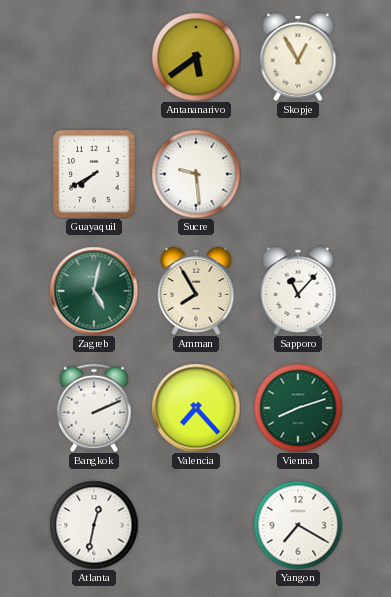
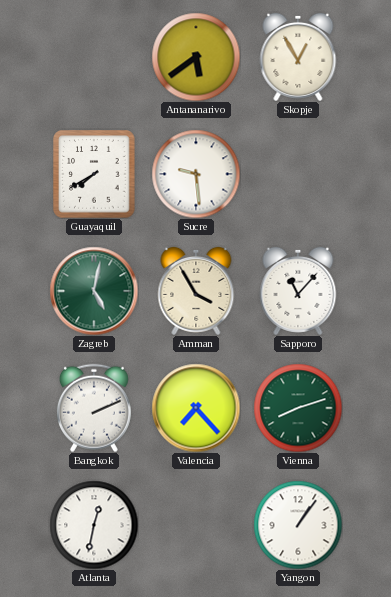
Amman: 7:55 -> 3:55 (196, 291)
Yangon: 7:20 -> 1:06 (298, 525)
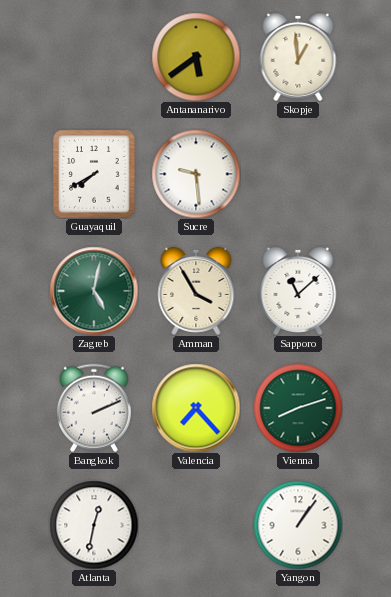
Skopje: 12:55 -> 12:59 (298, 57)
Sapporo: 11:07 -> 11:08 (298, 291)
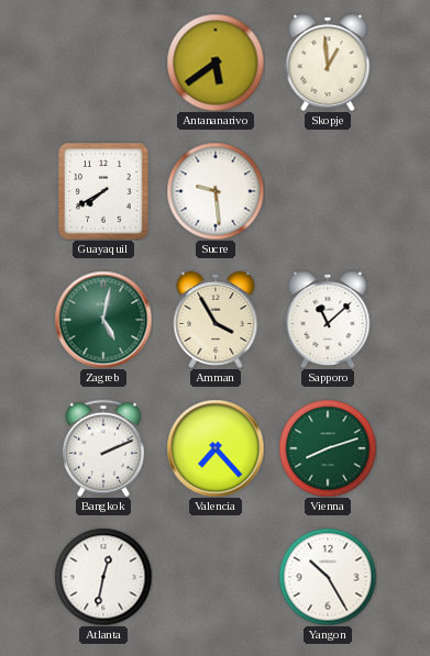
Yangon: 1:06 -> 10:25 (328, 577)
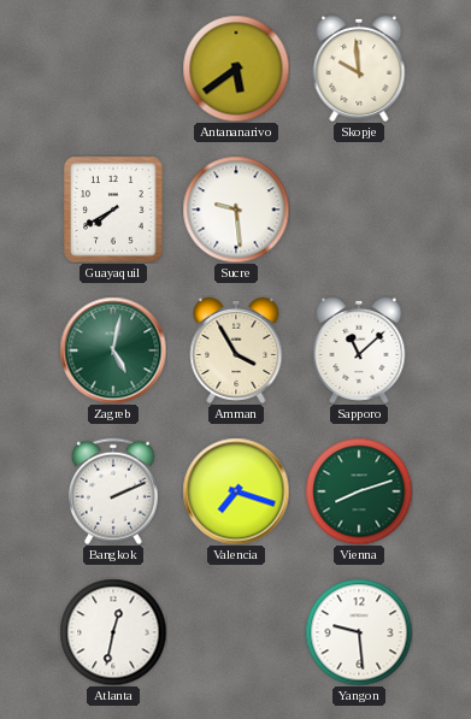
Skopje: 12:59 -> 9:59 (359, 69)
Valencia: 7:23 -> 7:18 (236, 491)
Yangon: 10:25 -> 9:29 (359, 632)
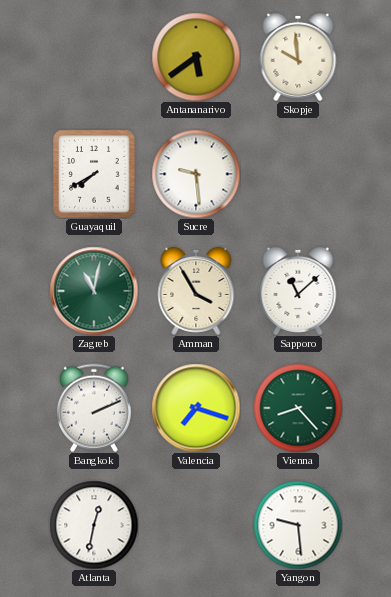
Zagreb: 5:02 -> 11:02 (94, 291)
Vienna: 8:12 -> 8:23 (298, 408)
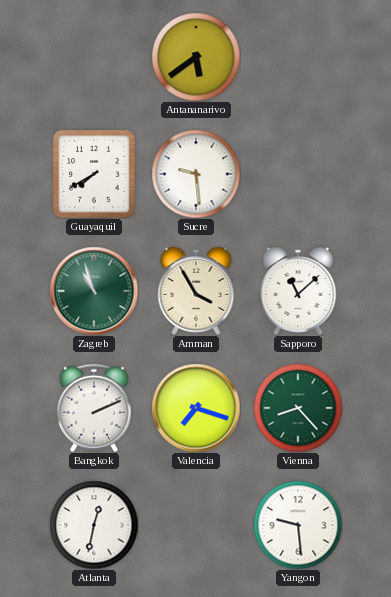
Skopje: 9:59 -> none (298, 57)
Zagreb: 11:02 -> 10:57 (94, 291)
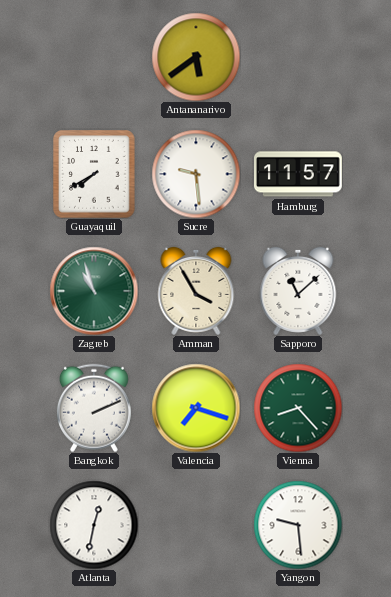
Hamburg: none -> 11:57 (299, 174)
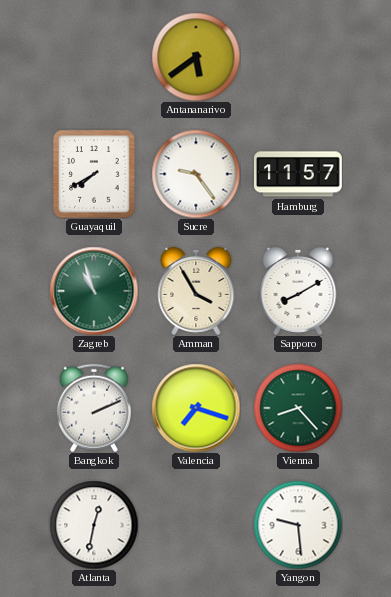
Sucre: 9:29 -> 9:24 (196, 174)
Sapporo: 11:08 -> 8:10 (298, 291)
